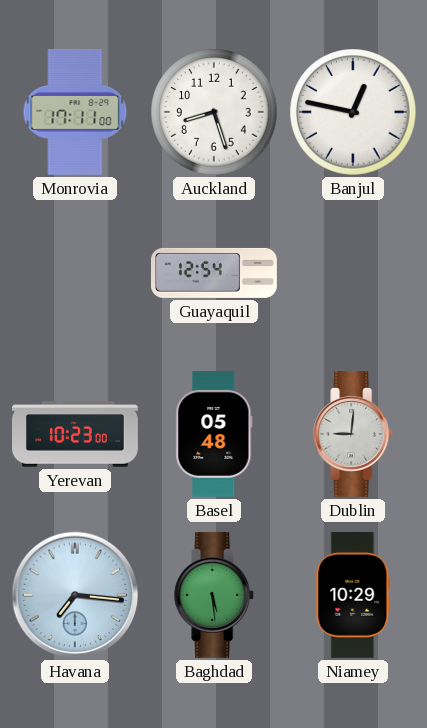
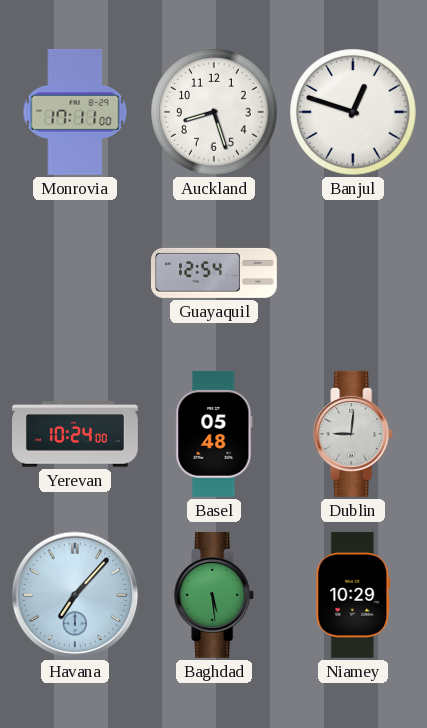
Banjul: 12:47 -> 12:48 (353, 112)
Yerevan: 10:23 -> 10:24 (76, 434)
Havana: 7:16 -> 7:07 (75, 595)
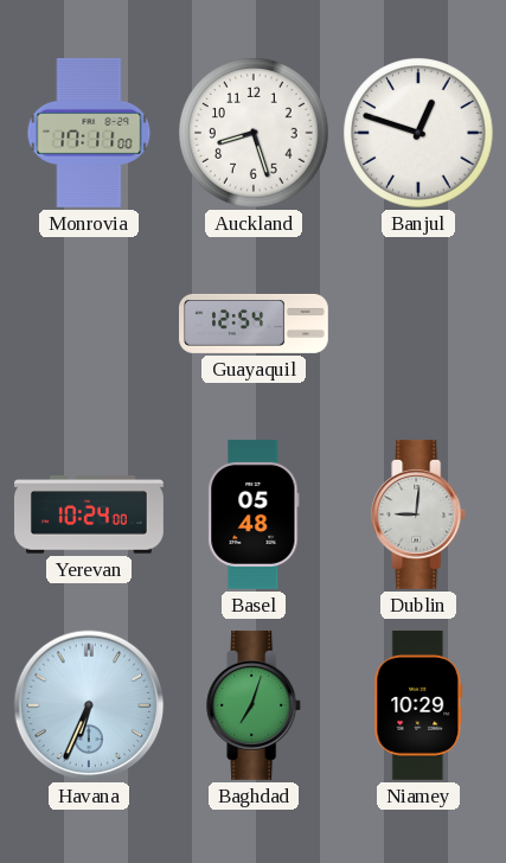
Havana: 7:07 -> 6:34 (89, 705)
Baghdad: 5:29 -> 7:03 (255, 705)
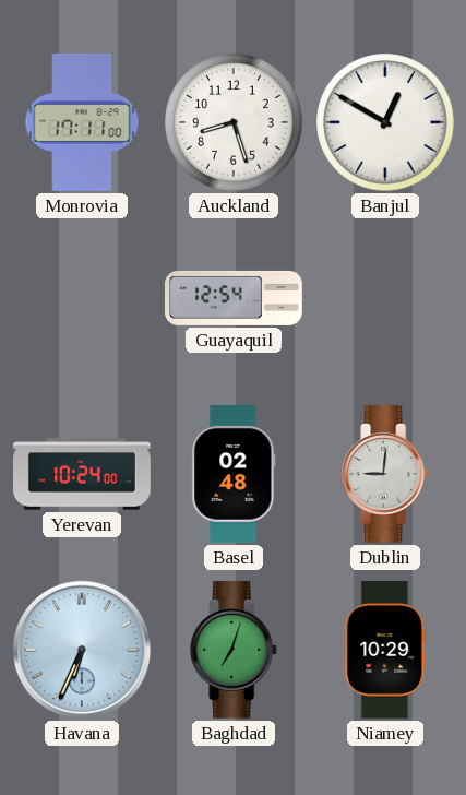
Banjul: 12:48 -> 12:50 (385, 122)
Basel: 05:48 -> 02:48 (234, 474)
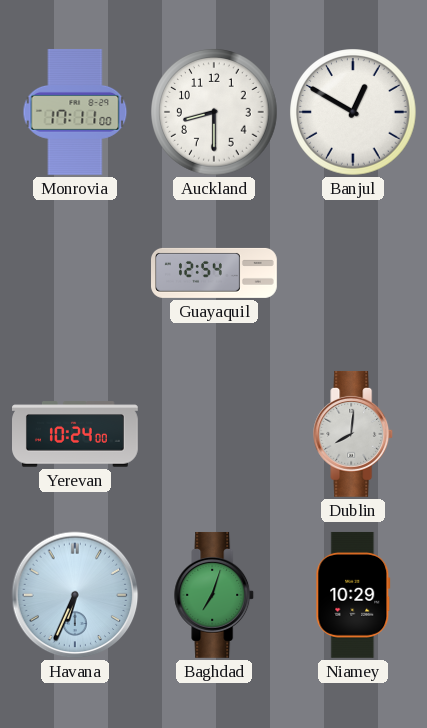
Auckland: 8:27 -> 8:30 (214, 112)
Basel: 02:48 -> none (234, 474)
Dublin: 9:01 -> 8:01 (354, 434)
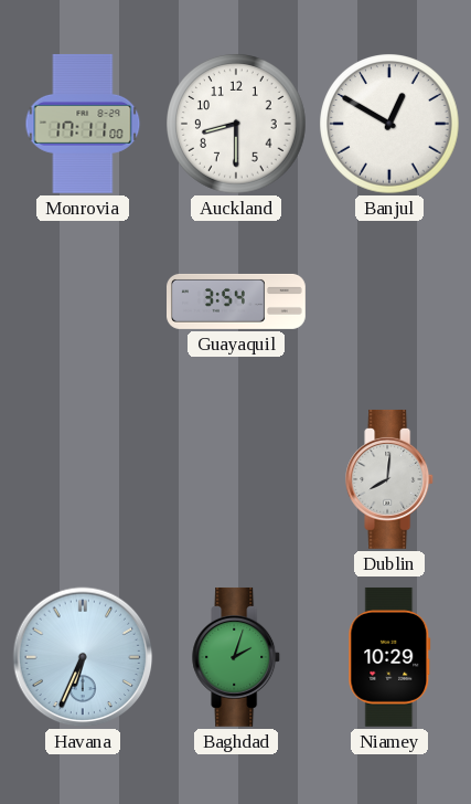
Guayaquil: 12:54 -> 3:54 (237, 301)
Yerevan: 10:24 -> none (76, 434)
Baghdad: 7:03 -> 2:03 (237, 657)
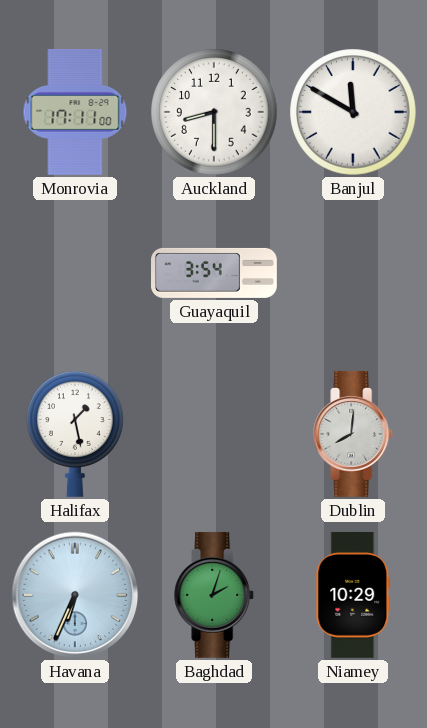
Banjul: 12:50 -> 11:50 (353, 112)
Halifax: none -> 1:28 (76, 434)
